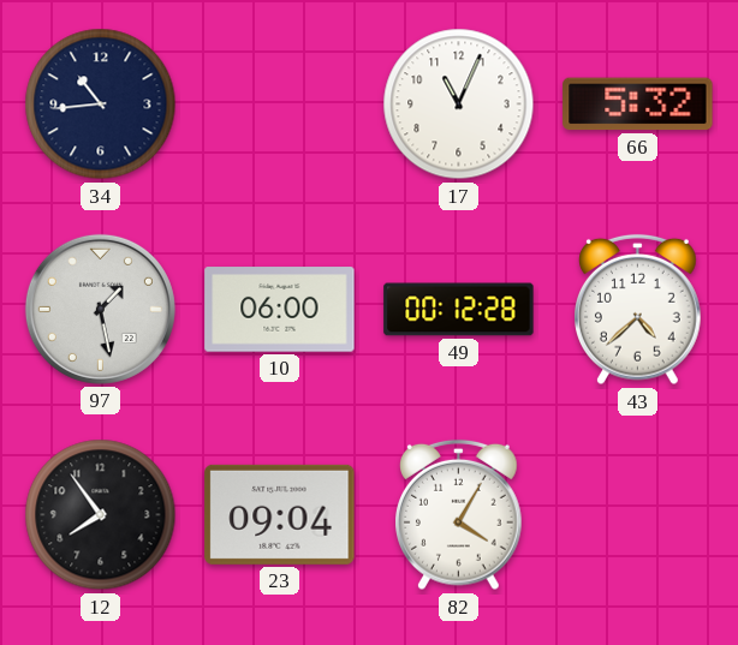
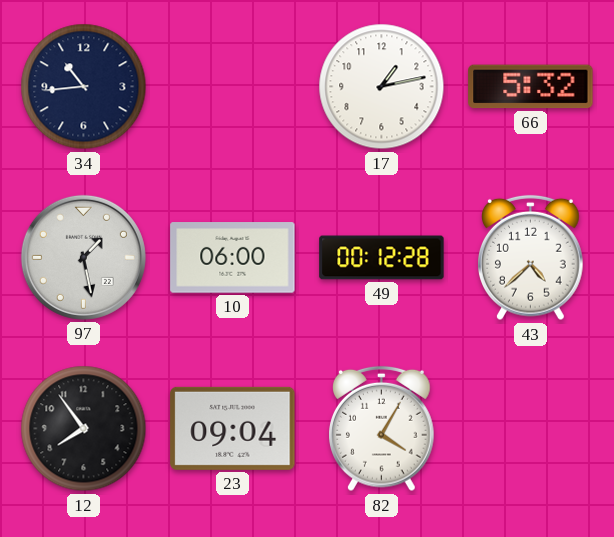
17: 11:04 -> 1:13 (382, 87)
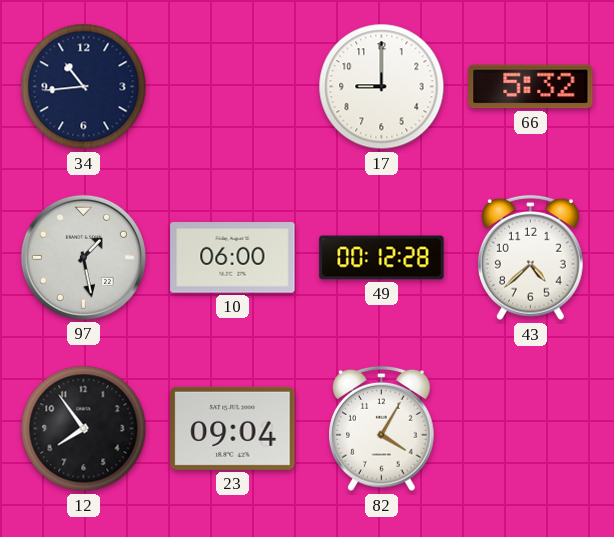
17: 1:13 -> 9:00 (382, 87)
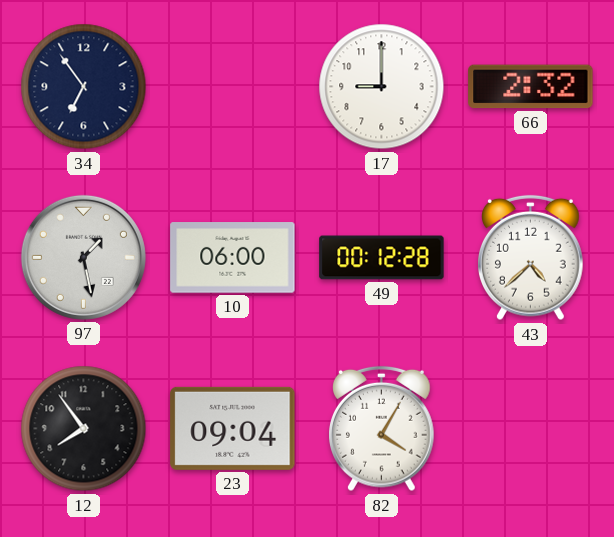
34: 10:44 -> 6:54 (84, 87)
66: 5:32 -> 2:32 (531, 87)
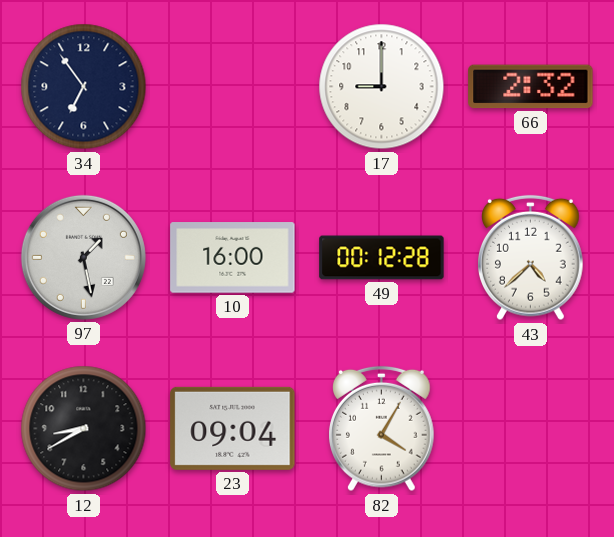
10: 06:00 -> 16:00 (233, 258)
12: 7:54 -> 8:40 (84, 429)
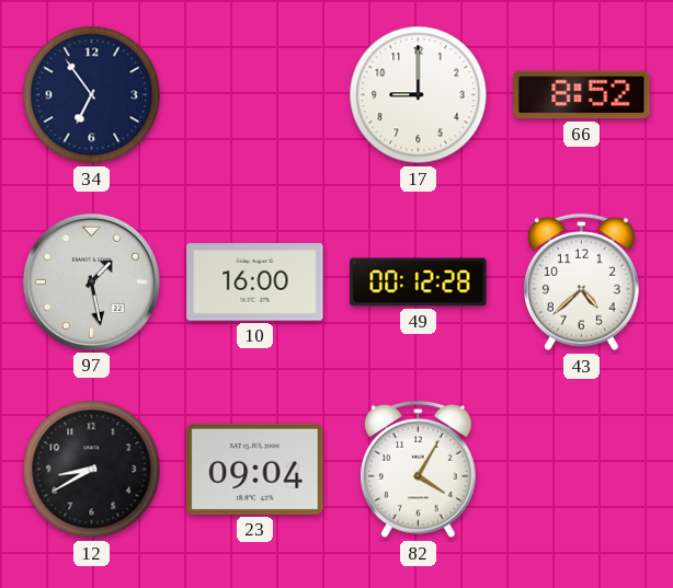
66: 2:32 -> 8:52 (582, 95)
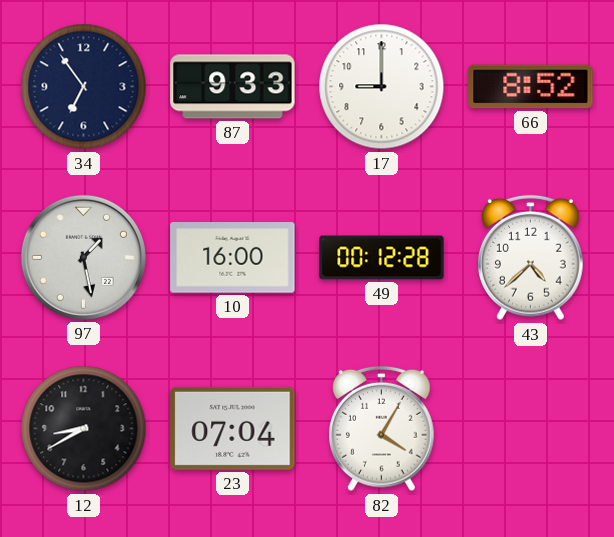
87: none -> 9:33 (233, 87)
23: 09:04 -> 07:04 (233, 428)
